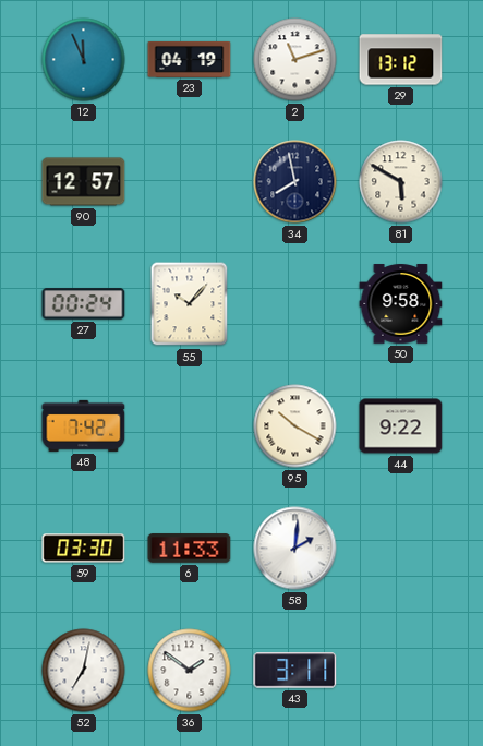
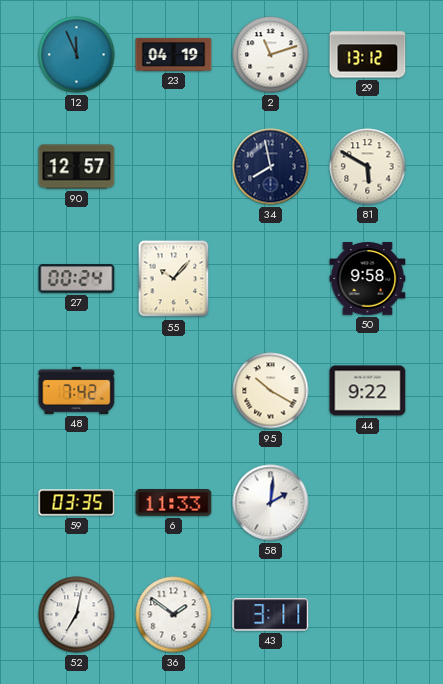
59: 03:30 -> 03:35 (77, 503)
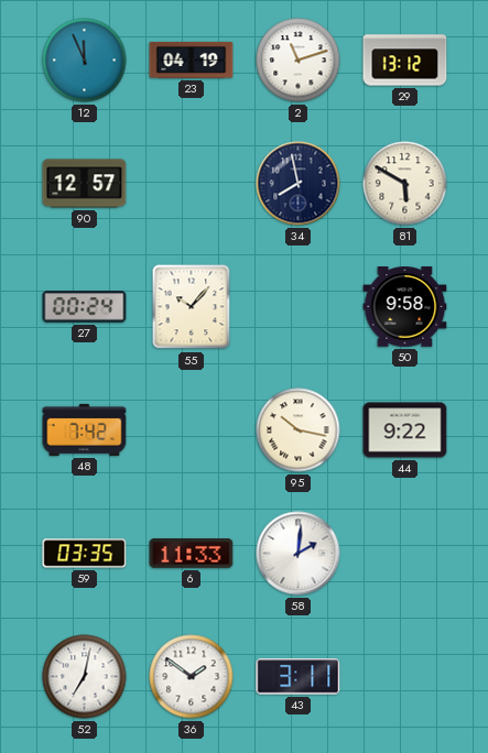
95: 10:20 -> 10:17 (299, 430)
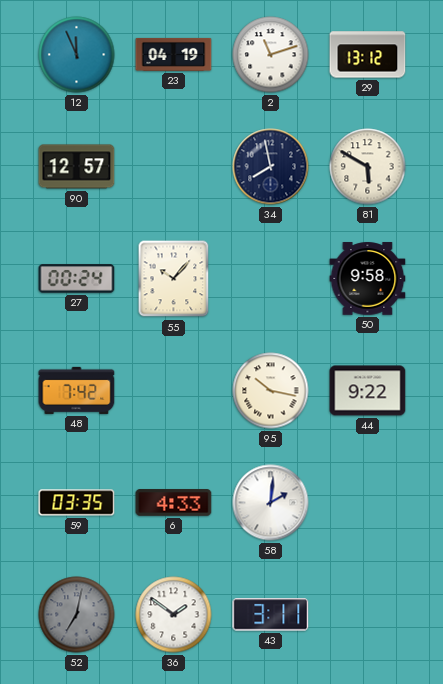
6: 11:33 -> 4:33 (174, 503)
52 dial: white -> grey (77, 615)
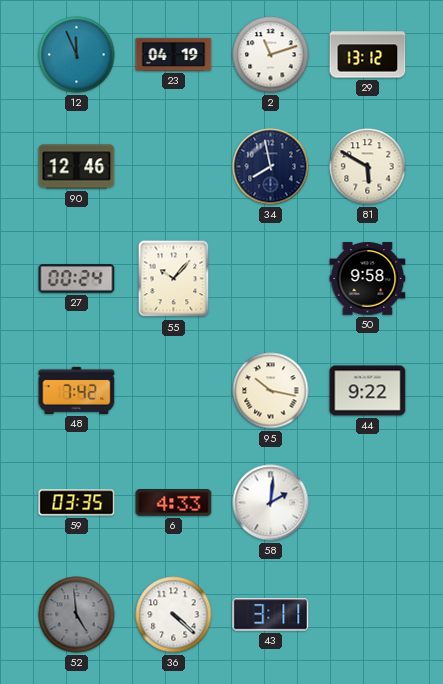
90: 12:57 -> 12:46 (77, 167)
52: 7:02 -> 4:59 (77, 615)
36: 1:51 -> 4:22 (174, 615)
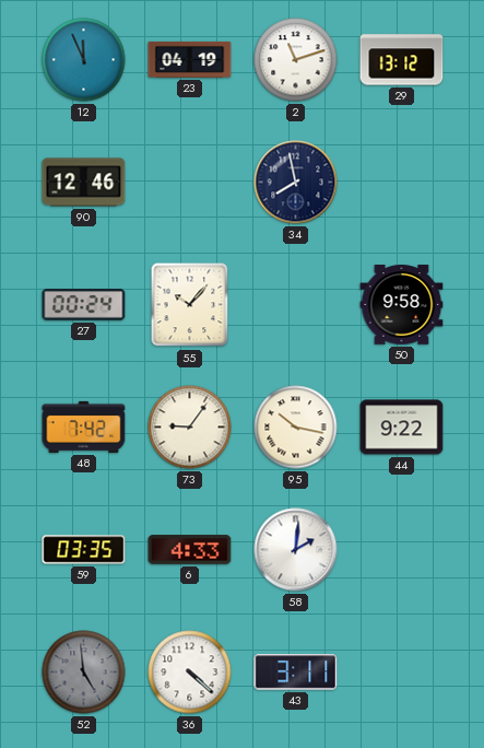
81: 5:50 -> none (368, 167)
73: none -> 9:06 (190, 428)
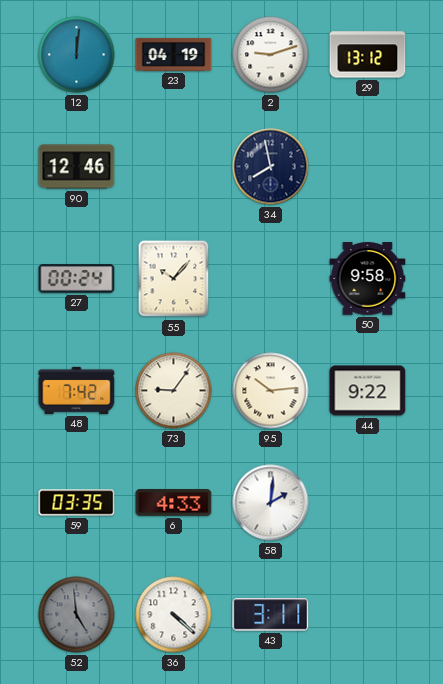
12: 11:56 -> 12:01 (77, 55)
2: 11:12 -> 9:12 (271, 55)
95: 10:17 -> 10:14 (271, 391)
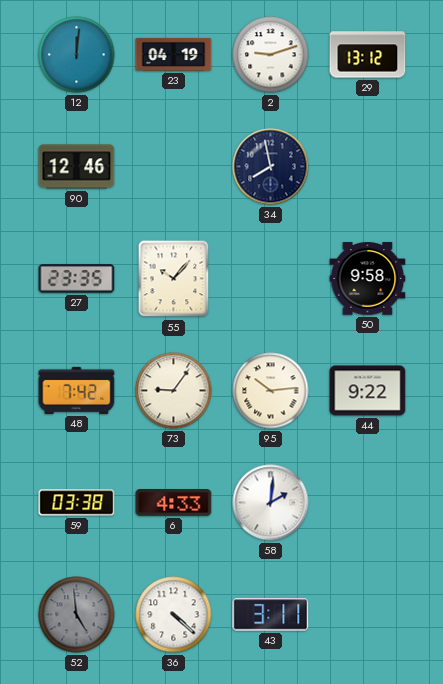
27: 00:24 -> 23:35 (77, 279)
59: 03:35 -> 03:38 (77, 503)
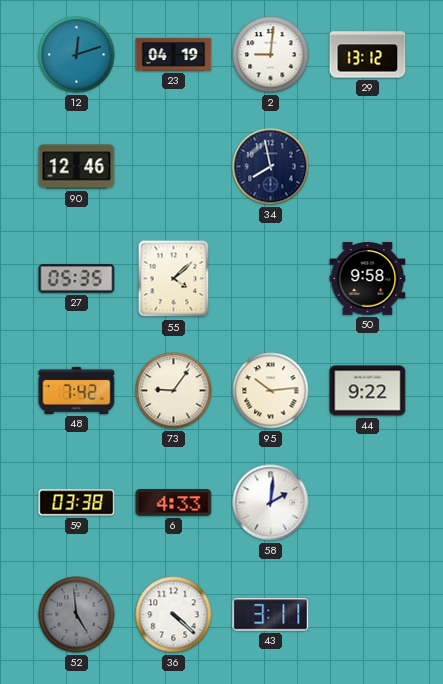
12: 12:01 -> 12:12 (77, 55)
2: 9:12 -> 9:01 (271, 55)
27: 23:35 -> 05:35 (77, 279)
55: 10:07 -> 4:08 (174, 279)
